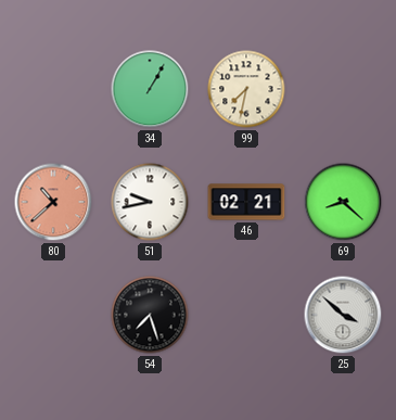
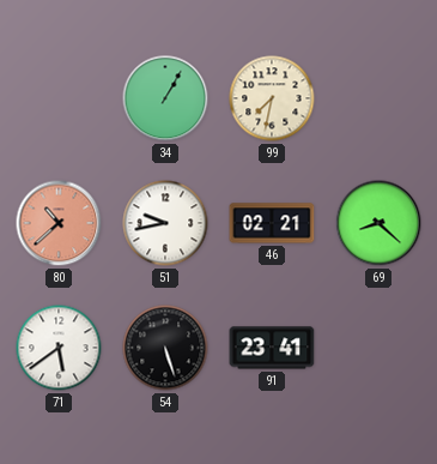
71: none -> 5:39 (59, 348)
54: 7:27 -> 5:27 (165, 348)
91: none -> 23:41 (272, 348)
25: 3:52 -> none (343, 315)
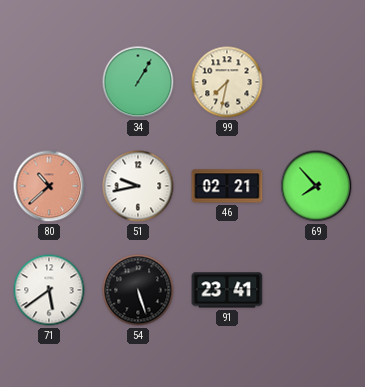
69: 8:22 -> 7:53 (316, 186)
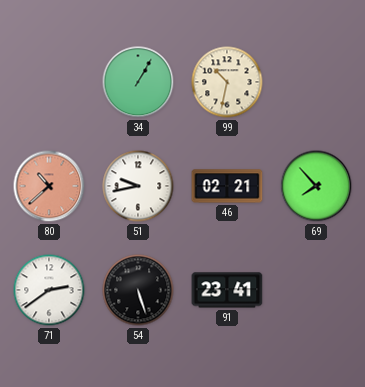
99: 7:32 -> 10:32 (227, 82)
71: 5:39 -> 2:39 (49, 290)
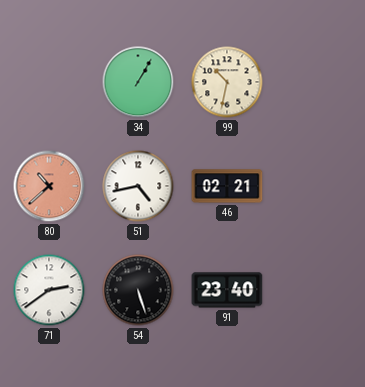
51: 9:43 -> 4:43 (138, 186)
69: 7:53 -> none (316, 186)
91: 23:41 -> 23:40 (227, 290)
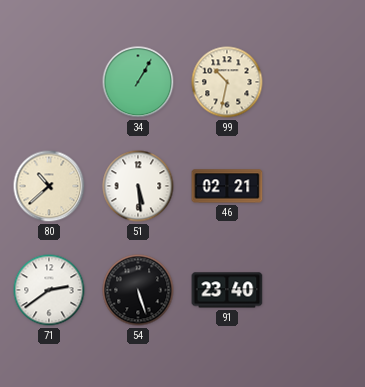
80 dial: salmon -> cream (49, 186)
51: 4:43 -> 5:29 (138, 186)
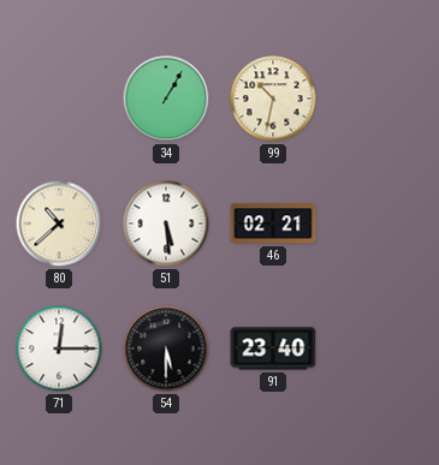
71: 2:39 -> 12:15 (59, 348)
54: 5:27 -> 5:30 (166, 348)
